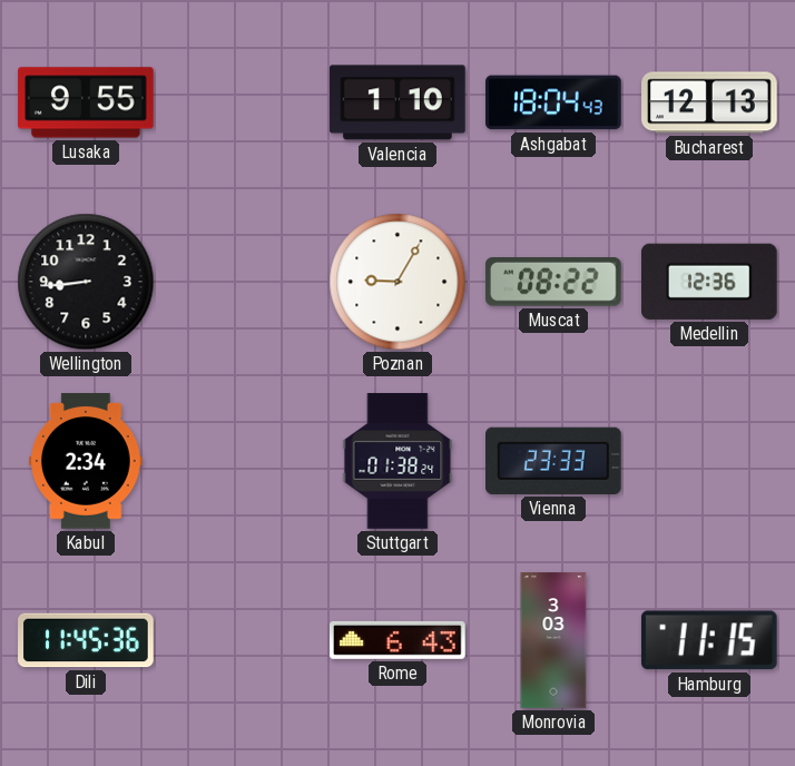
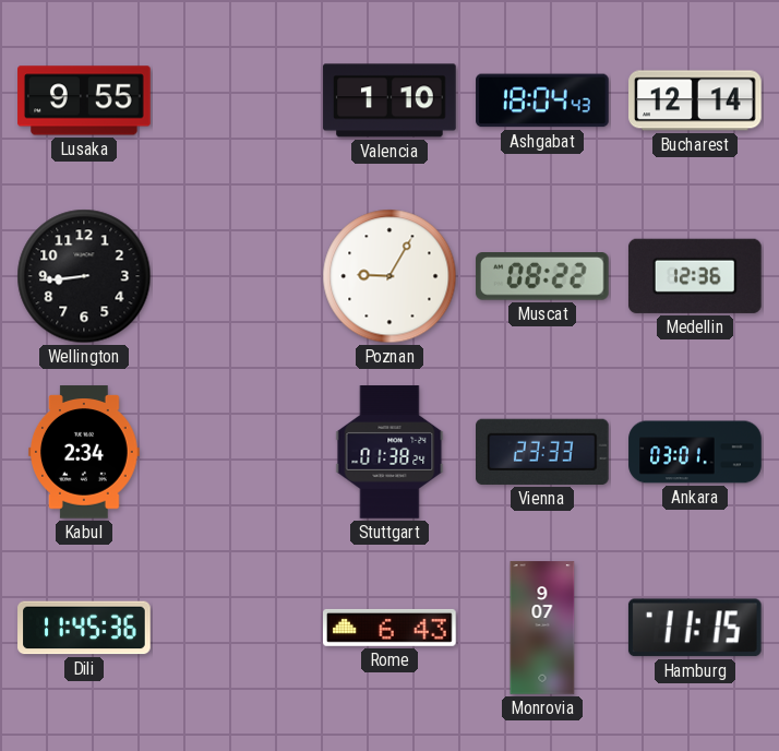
Bucharest: 12:13 -> 12:14 (695, 100)
Ankara: none -> 03:01 (695, 452)
Monrovia: 3:03 -> 9:07 (542, 628)
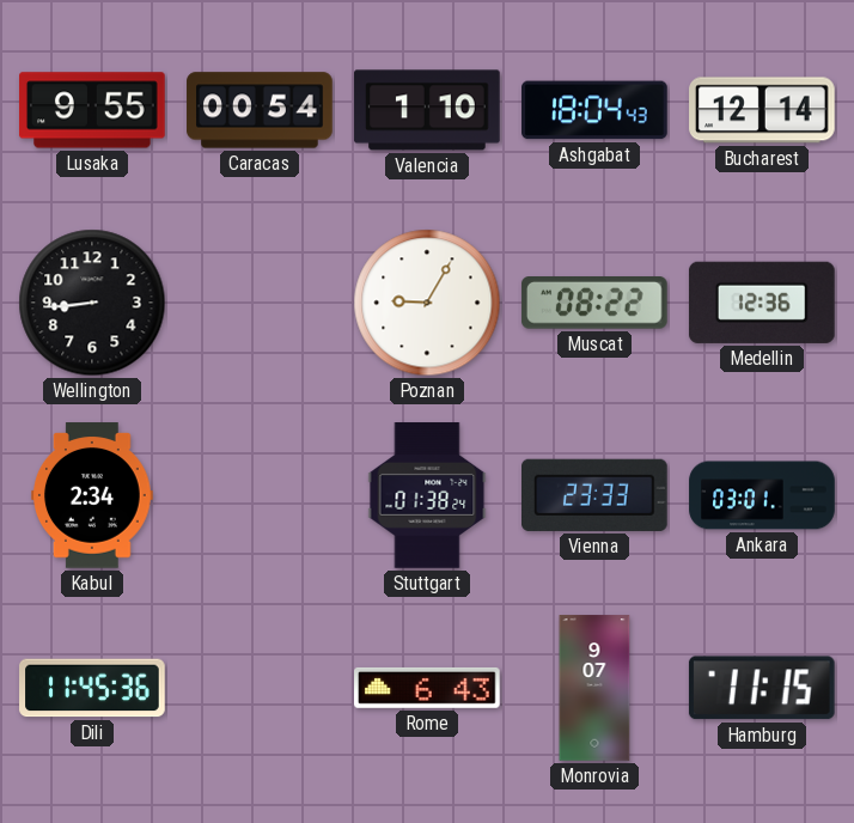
Caracas: none -> 00:54 (260, 110)
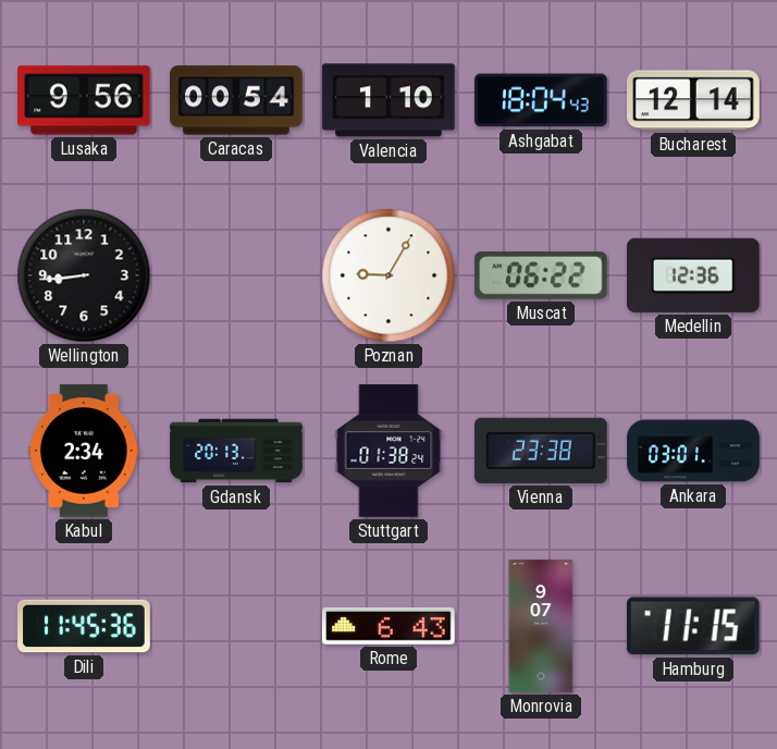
Lusaka: 9:55 -> 9:56 (84, 100)
Muscat: 08:22 -> 06:22 (541, 277)
Gdansk: none -> 20:13 (236, 451)
Vienna: 23:33 -> 23:38 (542, 451)
